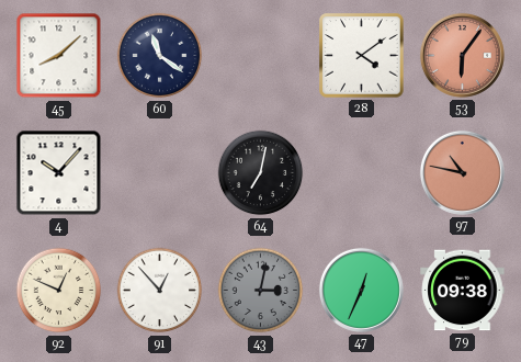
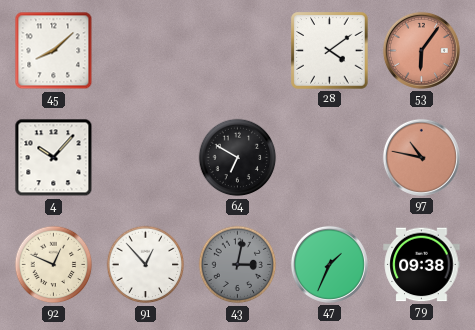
60: 11:21 -> none (160, 56)
64: 7:02 -> 6:50 (238, 158)
47: 12:34 -> 1:34 (329, 264)
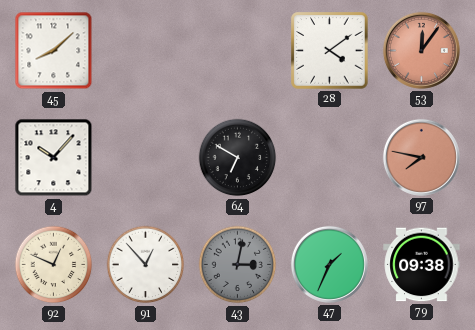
53: 6:06 -> 12:06 (421, 50)
97: 10:47 -> 7:47 (421, 157)
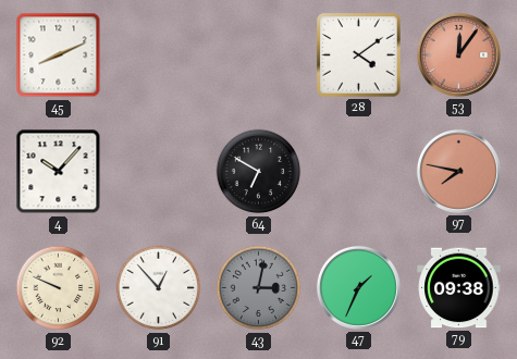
45: 8:08 -> 8:11 (59, 55)
92: 12:49 -> 9:49 (59, 288)
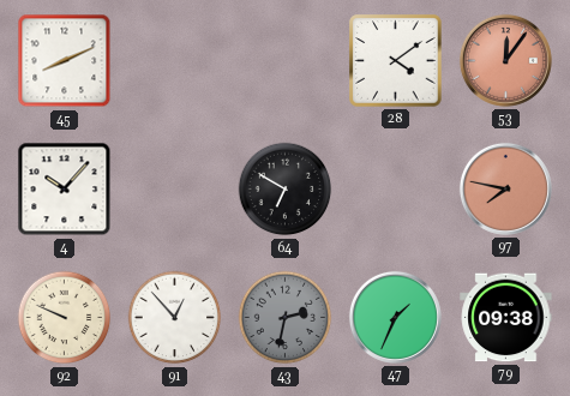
43: 3:02 -> 2:32 (286, 318)
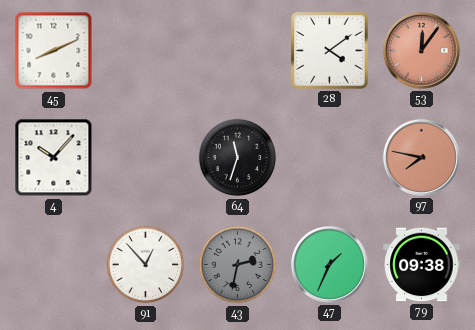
64: 6:50 -> 11:33 (238, 158)
92: 9:49 -> none (65, 318)
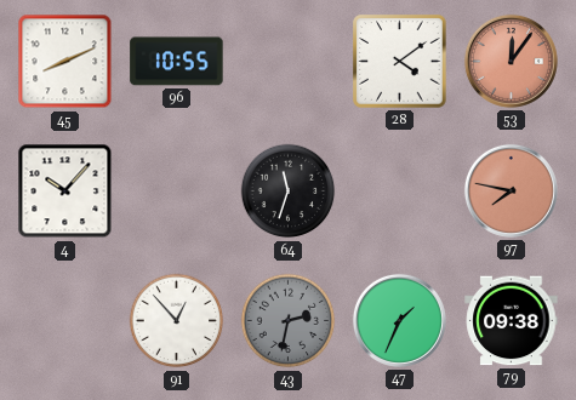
96: none -> 10:55 (177, 62)
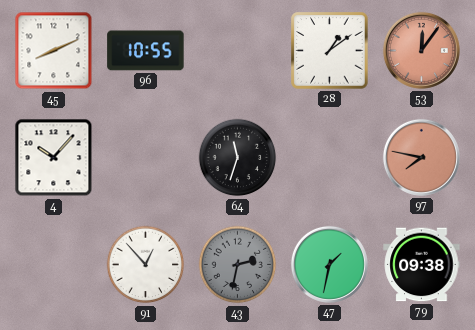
28: 4:09 -> 1:09 (330, 51)
47: 1:34 -> 1:32 (329, 264)
